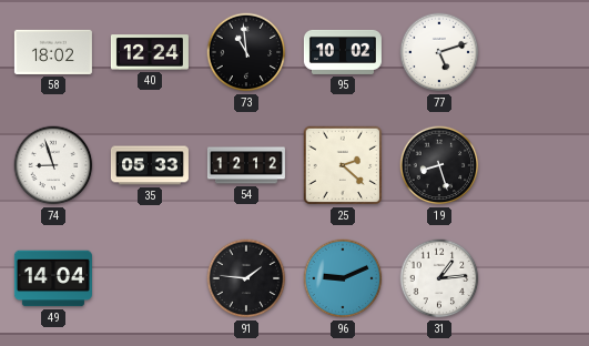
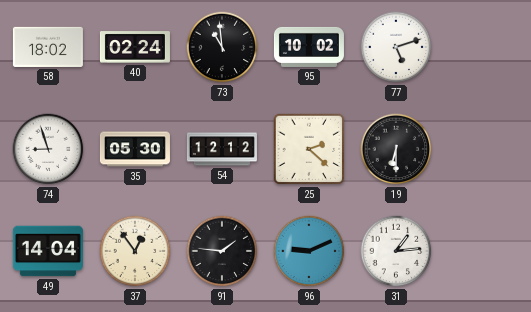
40: 12:24 -> 02:24 (135, 47)
35: 05:33 -> 05:30 (135, 149)
19: 8:27 -> 6:30 (396, 149)
37: none -> 12:54 (135, 251)
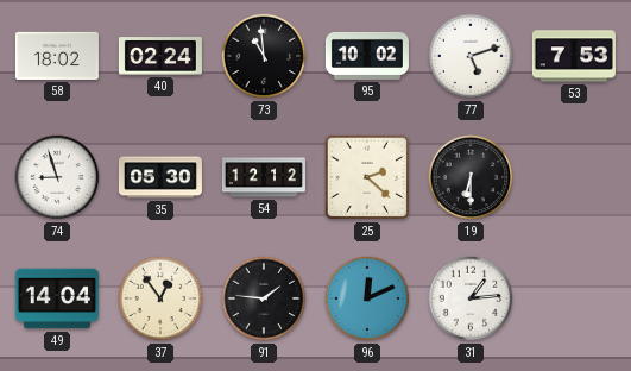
53: none -> 7:53 (574, 56)
96: 9:11 -> 12:11 (367, 298)
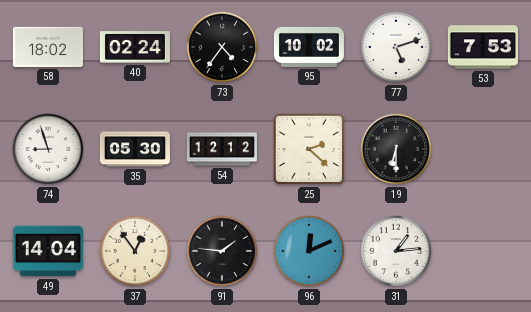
73: 10:59 -> 4:36 (222, 47)
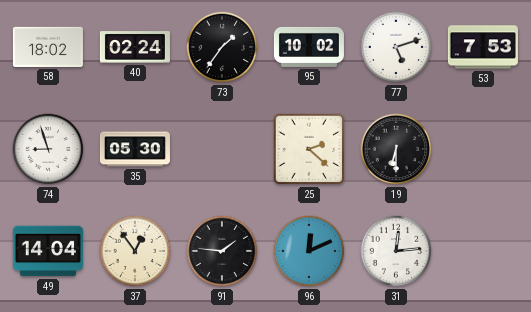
73: 4:36 -> 1:36 (222, 47)
54: 12:12 -> none (222, 149)
31: 1:14 -> 12:14 (396, 251)
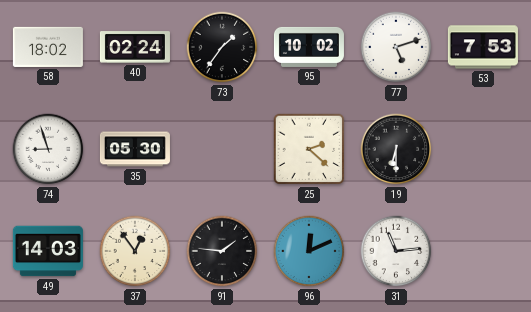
49: 14:04 -> 14:03 (48, 251)
31: 12:14 -> 11:14 (396, 251)
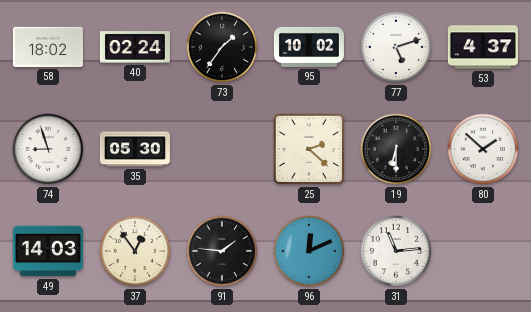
53: 7:53 -> 4:37 (483, 47)
80: none -> 1:52 (483, 149)
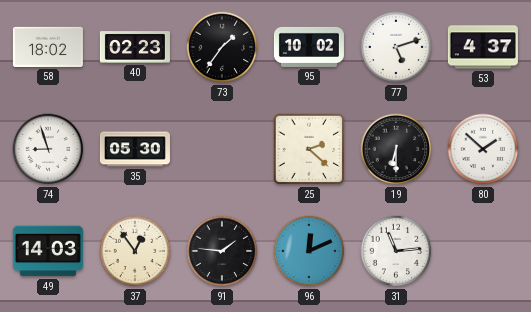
40: 02:24 -> 02:23 (135, 47)
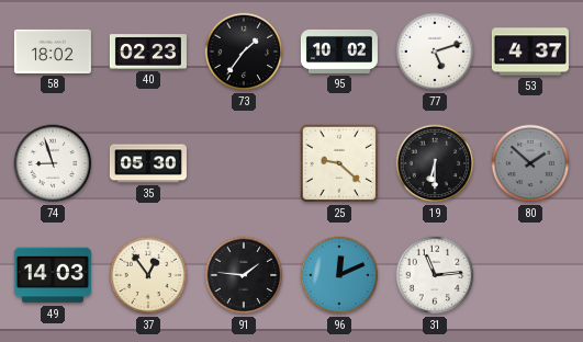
25: 2:22 -> 9:22 (339, 163)
80 dial: white -> grey (530, 163)
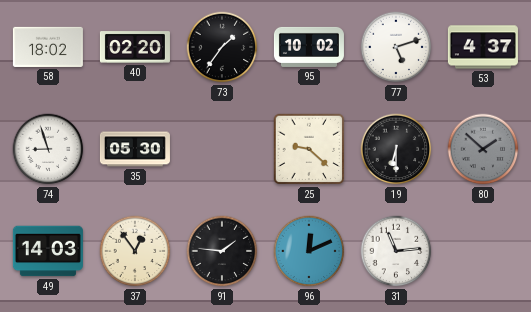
40: 02:23 -> 02:20 (135, 47)
